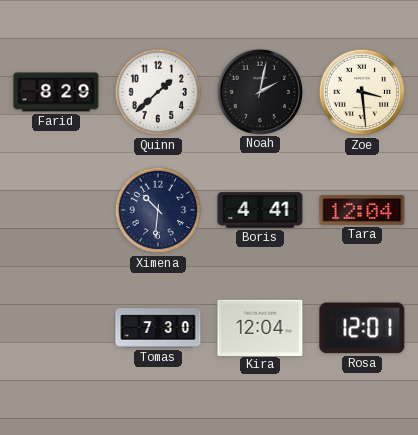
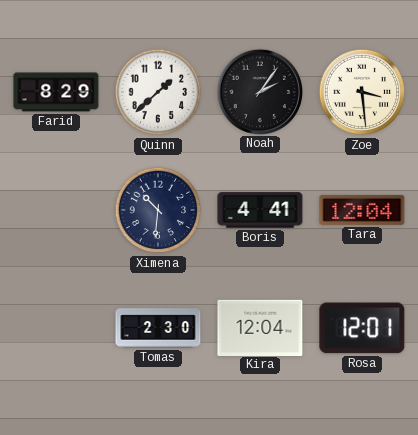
Noah: 2:02 -> 2:06 (259, 91)
Tomas: 7:30 -> 2:30 (158, 328)
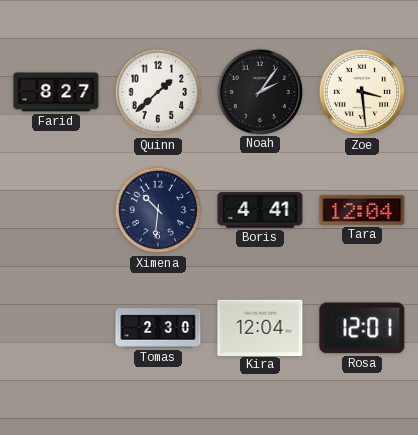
Farid: 8:29 -> 8:27 (56, 92)
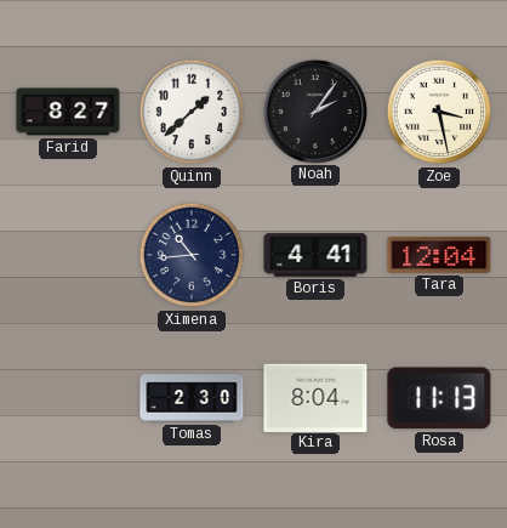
Zoe: 3:29 -> 3:28 (439, 112)
Ximena: 10:31 -> 10:44 (192, 255)
Kira: 12:04 -> 8:04 (315, 397)
Rosa: 12:01 -> 11:13 (439, 398)
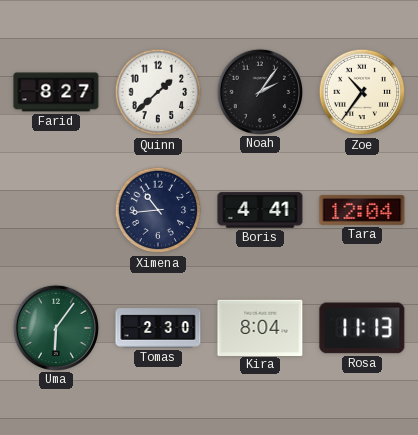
Zoe: 3:28 -> 10:36 (362, 92)
Uma: none -> 6:06 (55, 327)
